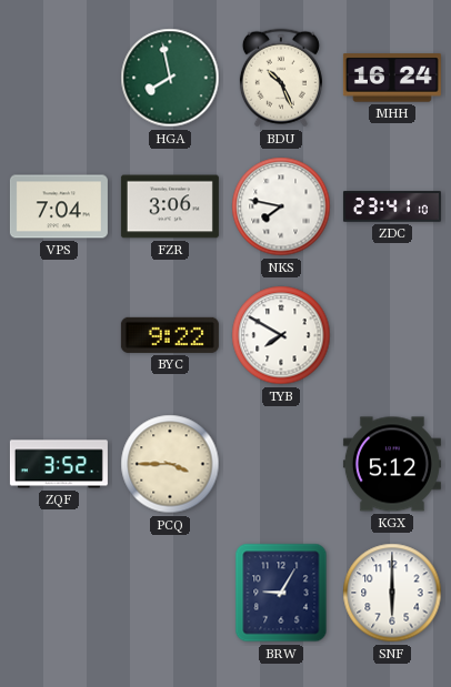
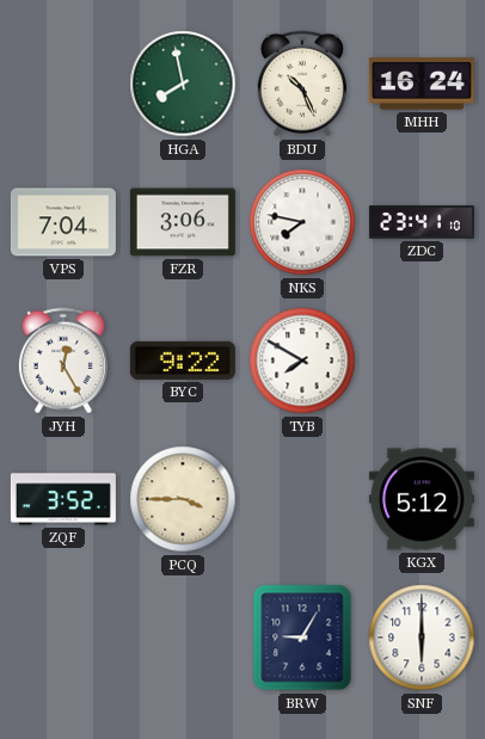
JYH: none -> 12:25 (63, 361)
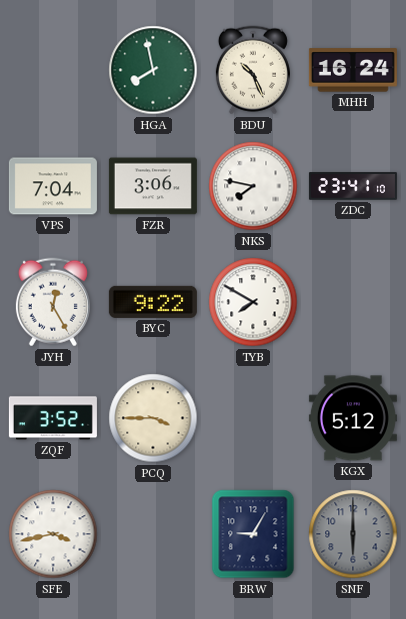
SFE: none -> 3:43 (53, 534)
SNF dial: white -> grey (353, 534)
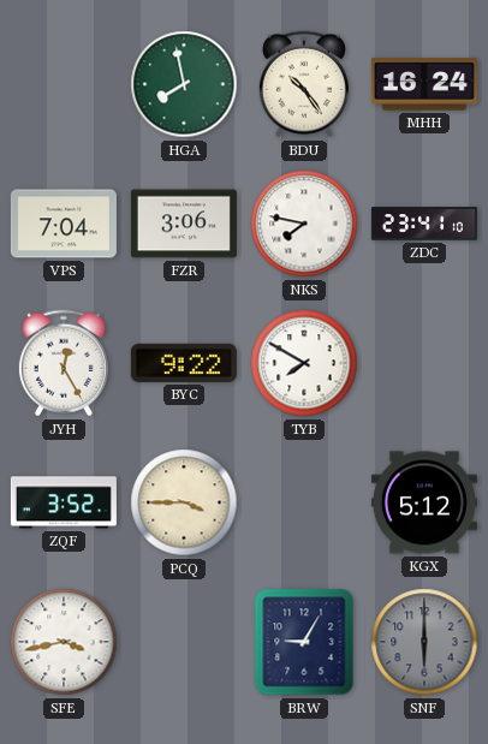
BDU: 10:26 -> 10:24 (304, 84)
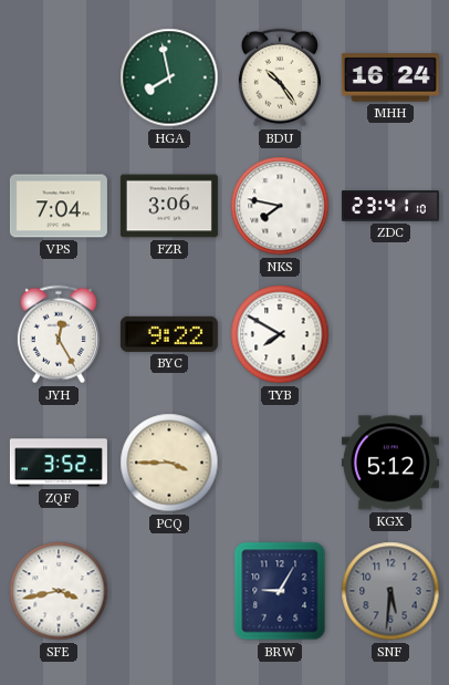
SNF: 6:00 -> 5:31 (390, 591)
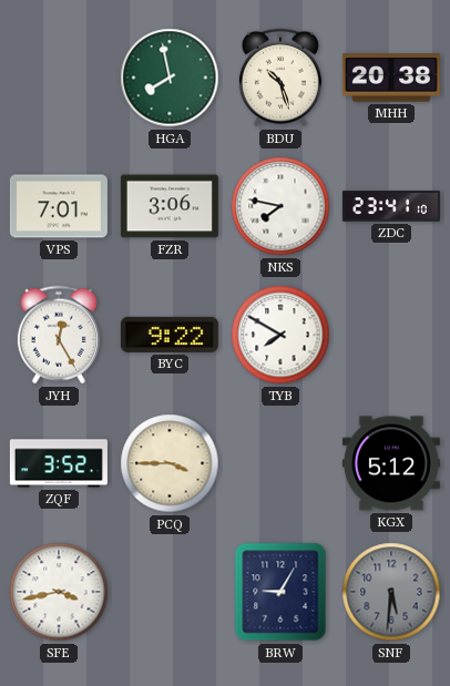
BDU: 10:24 -> 10:27 (280, 78)
MHH: 16:24 -> 20:38 (391, 78)
VPS: 7:04 -> 7:01 (59, 206)
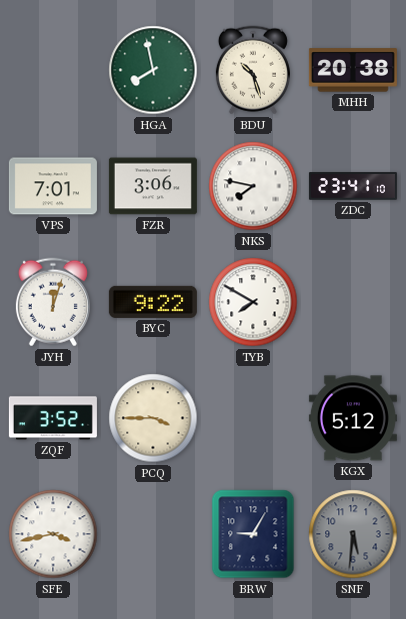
JYH: 12:25 -> 12:03 (53, 302)
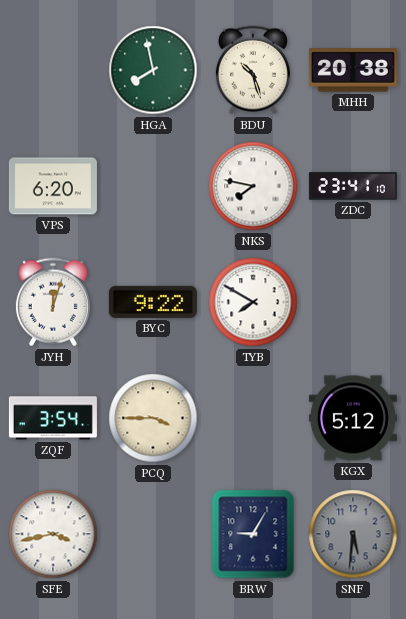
VPS: 7:01 -> 6:20 (53, 186)
FZR: 3:06 -> none (153, 186)
ZQF: 3:52 -> 3:54 (53, 418)
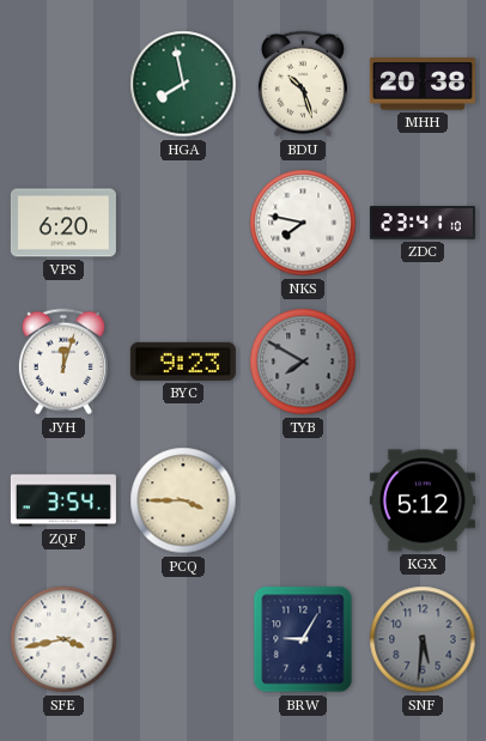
BYC: 9:22 -> 9:23 (183, 362)
TYB dial: white -> grey (303, 362)
